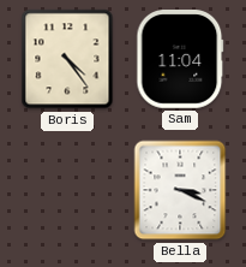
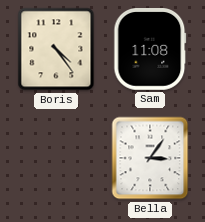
Sam: 11:04 -> 11:08 (150, 49)
Bella: 3:19 -> 3:06 (150, 158)
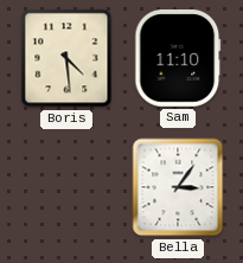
Boris: 4:24 -> 4:29 (66, 58)
Sam: 11:08 -> 11:10 (178, 58)
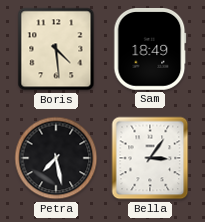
Sam: 11:10 -> 18:49 (150, 49)
Petra: none -> 7:28 (56, 158)
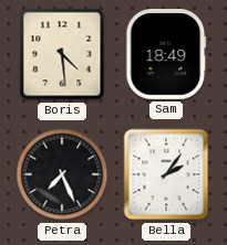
Petra: 7:28 -> 7:26 (62, 174)
Bella: 3:06 -> 2:06 (166, 174)
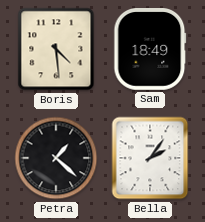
Petra: 7:26 -> 1:22 (56, 158)
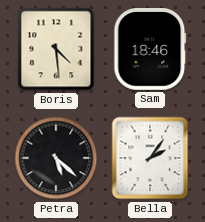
Sam: 18:49 -> 18:46 (150, 49)
Petra: 1:22 -> 5:22 (56, 158)
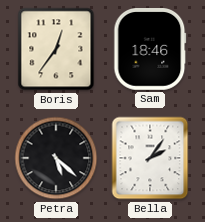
Boris: 4:29 -> 12:36 (56, 49)
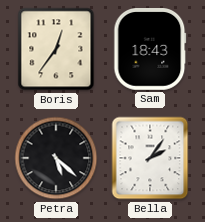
Sam: 18:46 -> 18:43 (150, 49)
